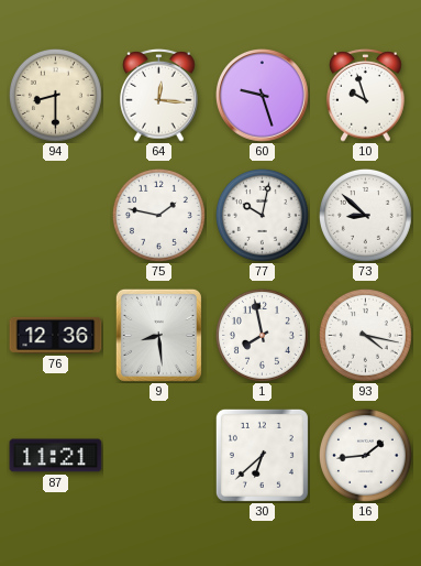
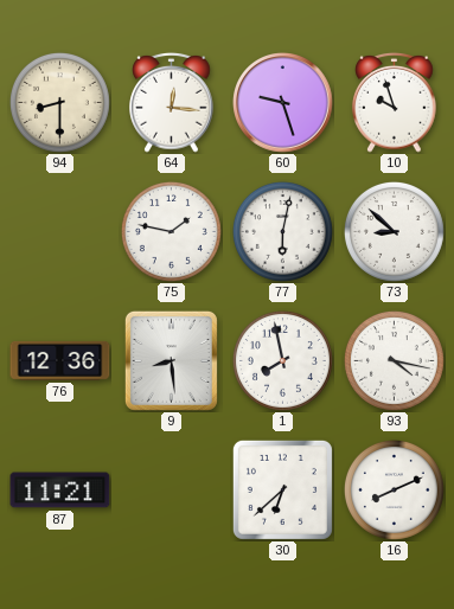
77: 10:02 -> 6:02 (282, 231)
16: 1:44 -> 8:11 (394, 489)
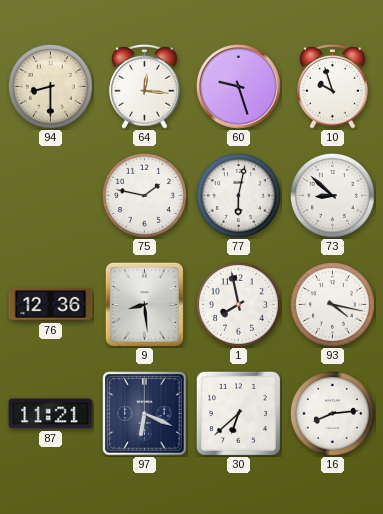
97: none -> 6:19 (145, 414)
16: 8:11 -> 8:14 (332, 413)
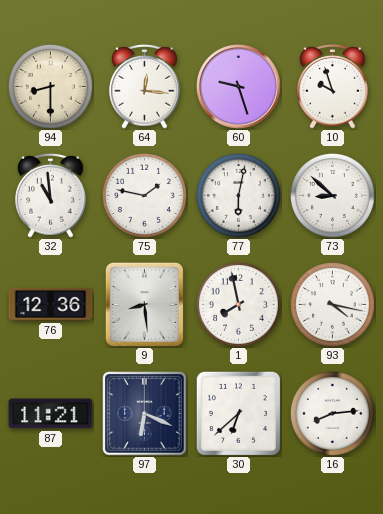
32: none -> 10:59 (51, 195)
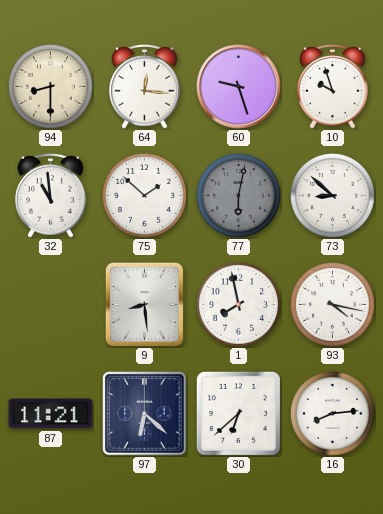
75: 1:47 -> 1:52 (144, 195)
77 dial: white -> grey (238, 195)
76: 12:36 -> none (51, 304)
97: 6:19 -> 6:22 (145, 414)
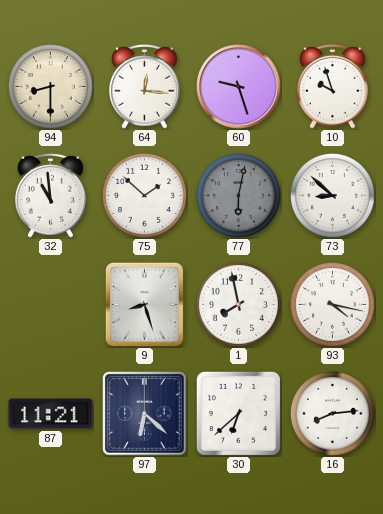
9: 8:29 -> 8:27 (144, 304)
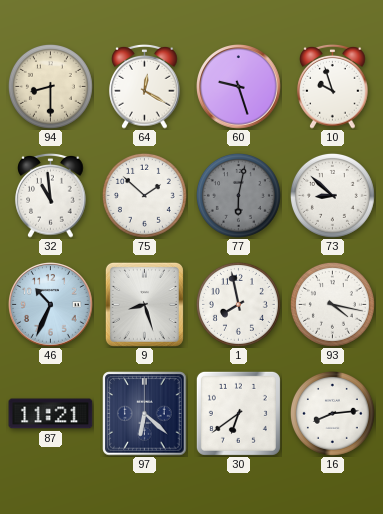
64: 12:16 -> 12:20 (145, 86)
46: none -> 10:34 (51, 305)
30: 6:38 -> 6:39 (238, 413)
